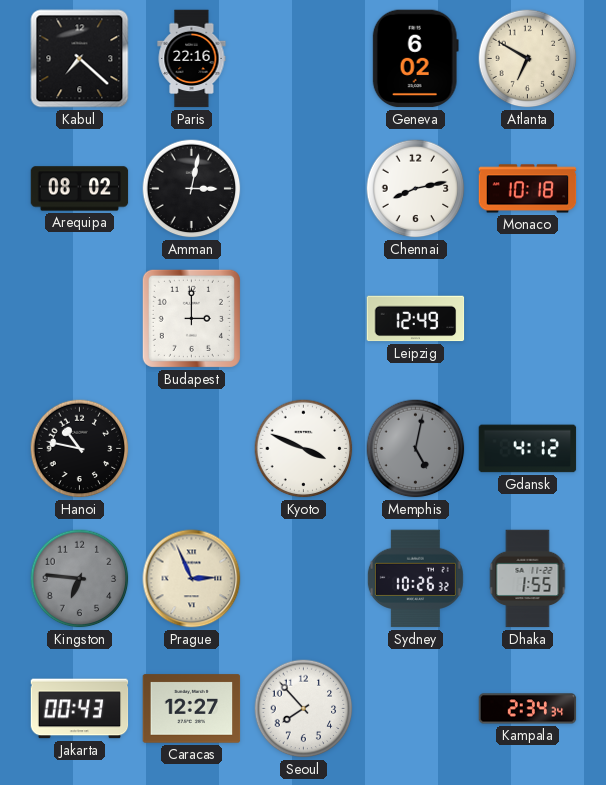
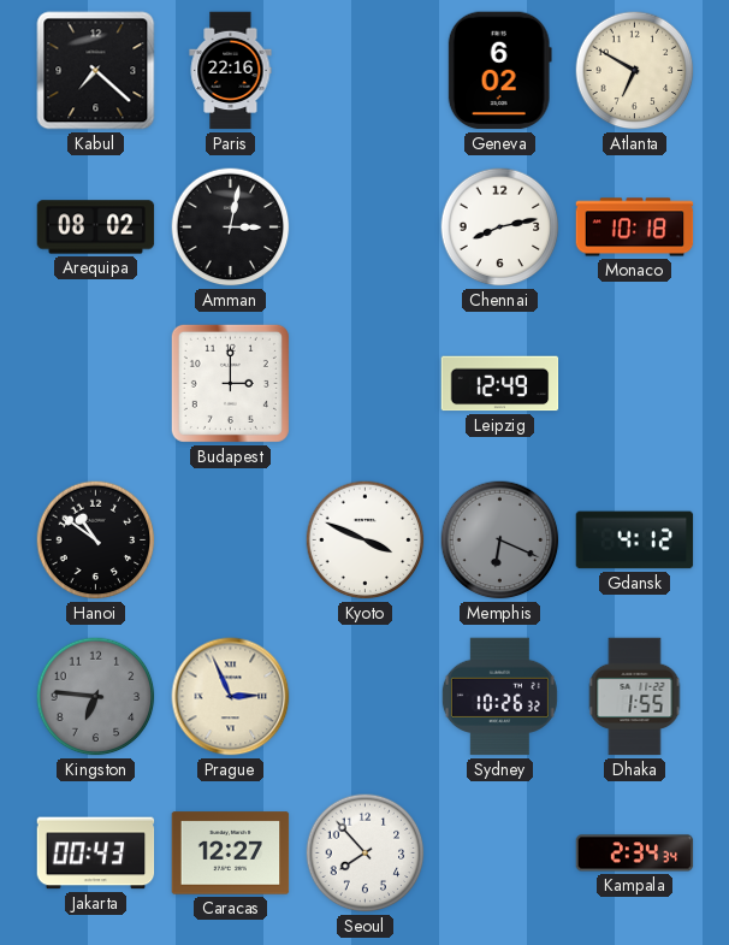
Hanoi: 10:47 -> 10:51 (96, 541)
Memphis: 5:02 -> 6:19 (500, 541)
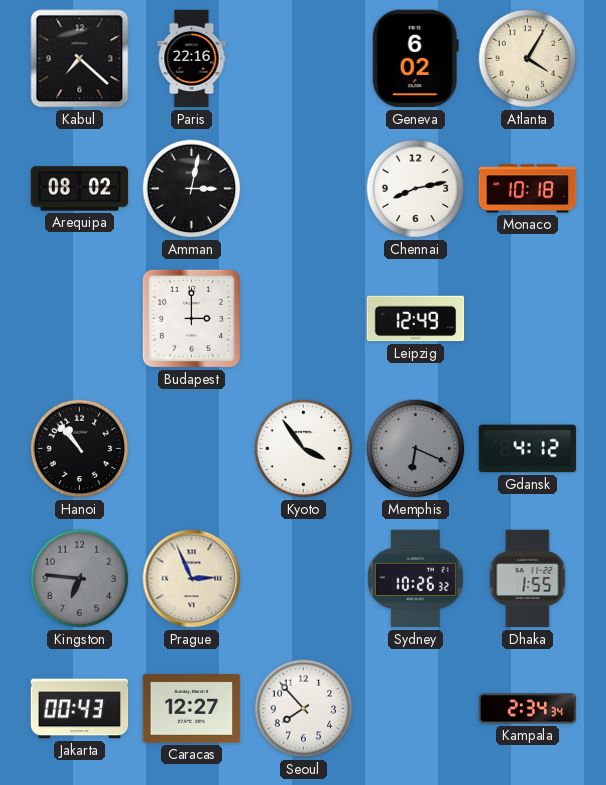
Atlanta: 6:50 -> 4:05 (528, 59)
Hanoi: 10:51 -> 10:53 (80, 449)
Kyoto: 3:49 -> 3:54 (304, 449)
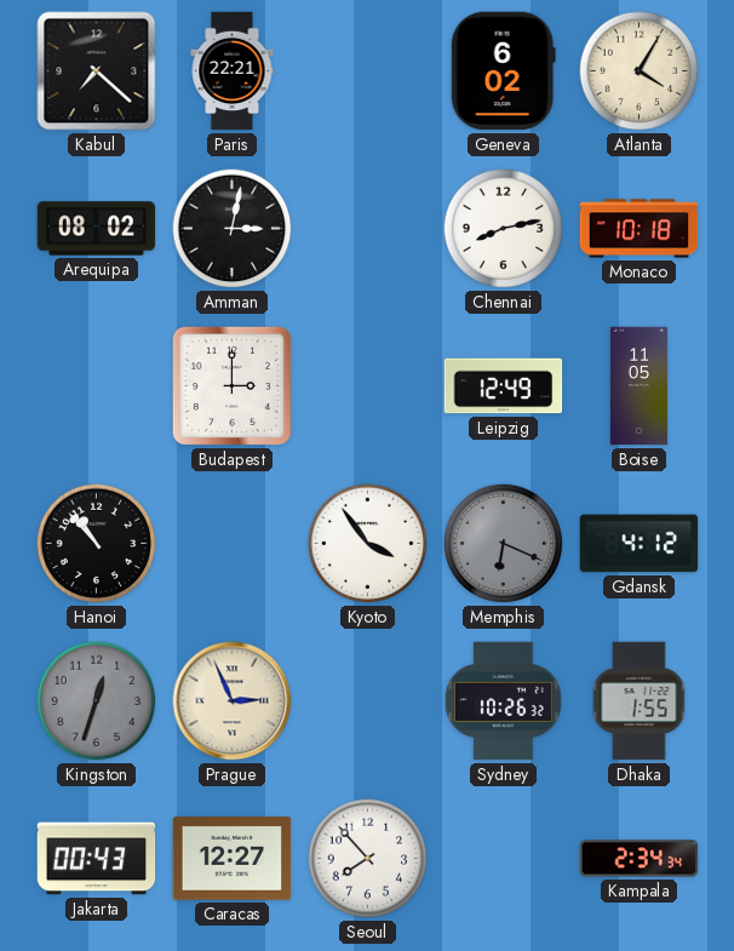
Paris: 22:16 -> 22:21 (233, 71)
Boise: none -> 11:05 (638, 386)
Kingston: 6:46 -> 12:33 (97, 701)
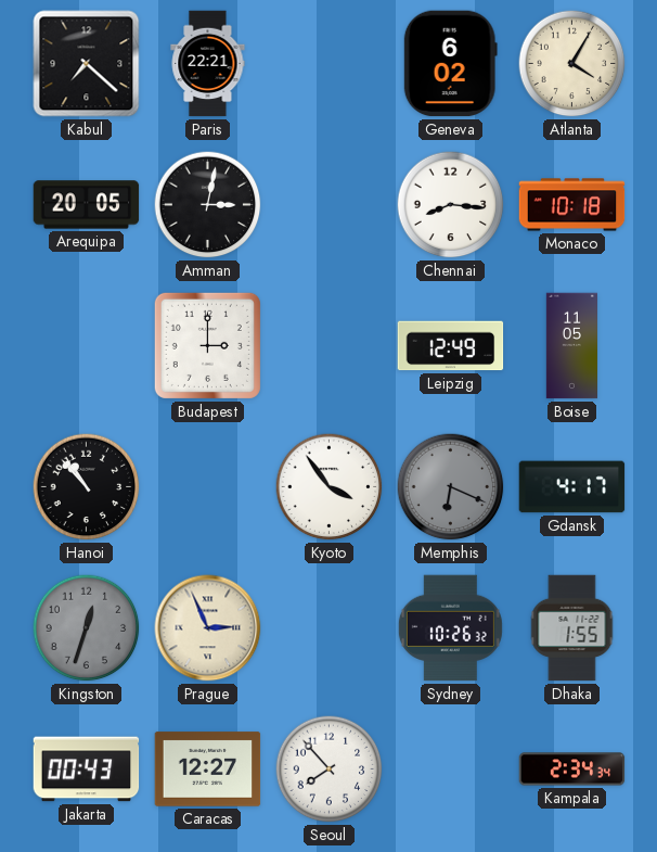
Arequipa: 08:02 -> 20:05 (87, 205)
Chennai: 8:13 -> 8:16 (451, 205)
Gdansk: 4:12 -> 4:17 (572, 487)
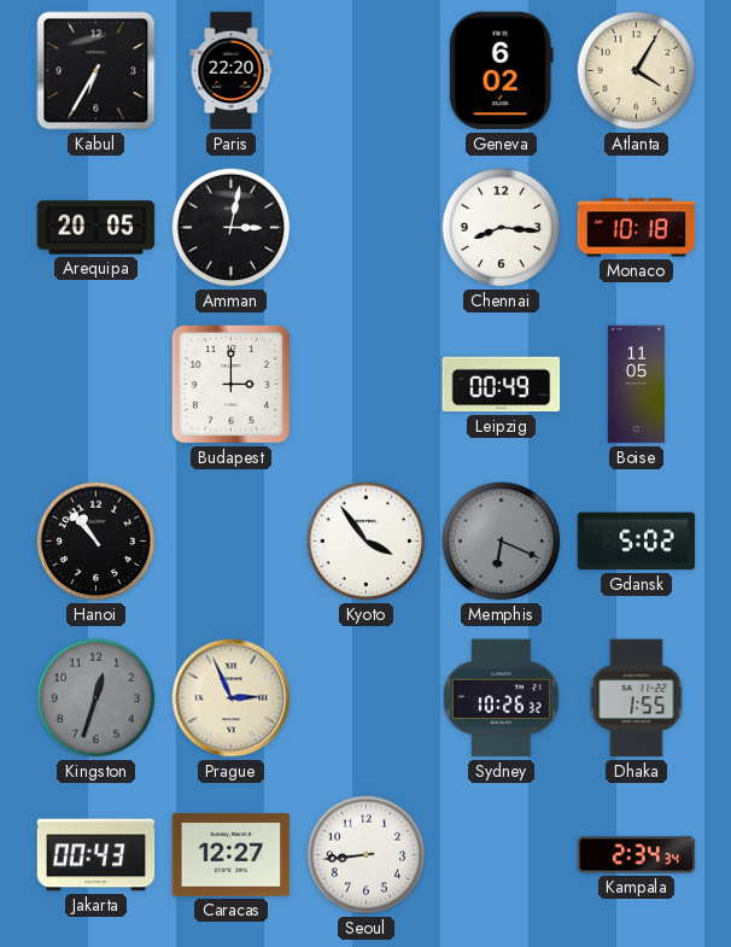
Kabul: 7:22 -> 6:35 (97, 71)
Paris: 22:21 -> 22:20 (232, 71)
Leipzig: 12:49 -> 00:49 (502, 385)
Gdansk: 4:17 -> 5:02 (637, 542)
Seoul: 7:53 -> 8:44 (367, 855)
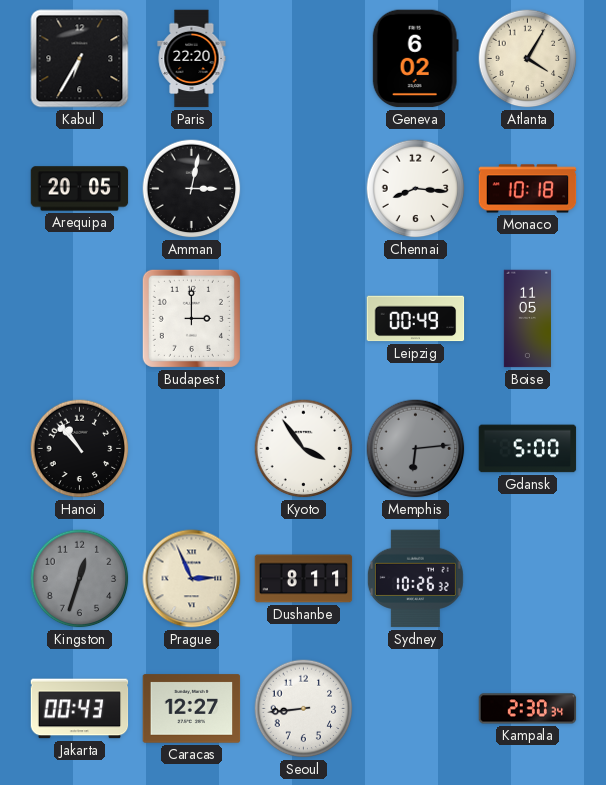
Memphis: 6:19 -> 6:14 (416, 449)
Gdansk: 5:02 -> 5:00 (528, 449)
Dushanbe: none -> 8:11 (304, 579)
Dhaka: 1:55 -> none (637, 698)
Kampala: 2:34 -> 2:30 (528, 709)
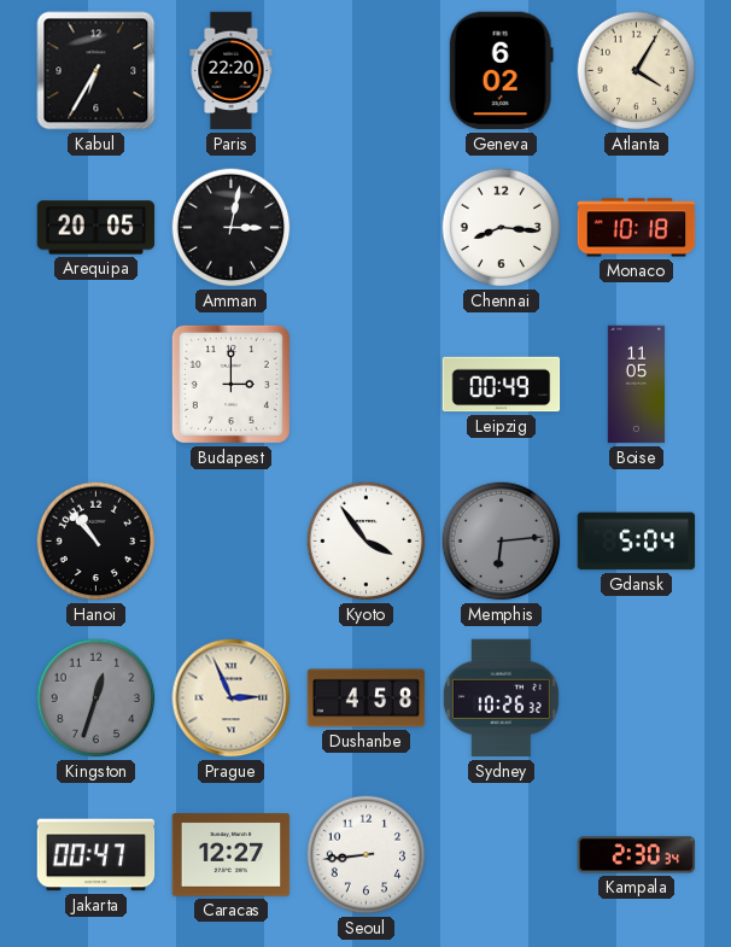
Gdansk: 5:00 -> 5:04 (637, 542)
Dushanbe: 8:11 -> 4:58 (367, 698)
Jakarta: 00:43 -> 00:47 (97, 855)
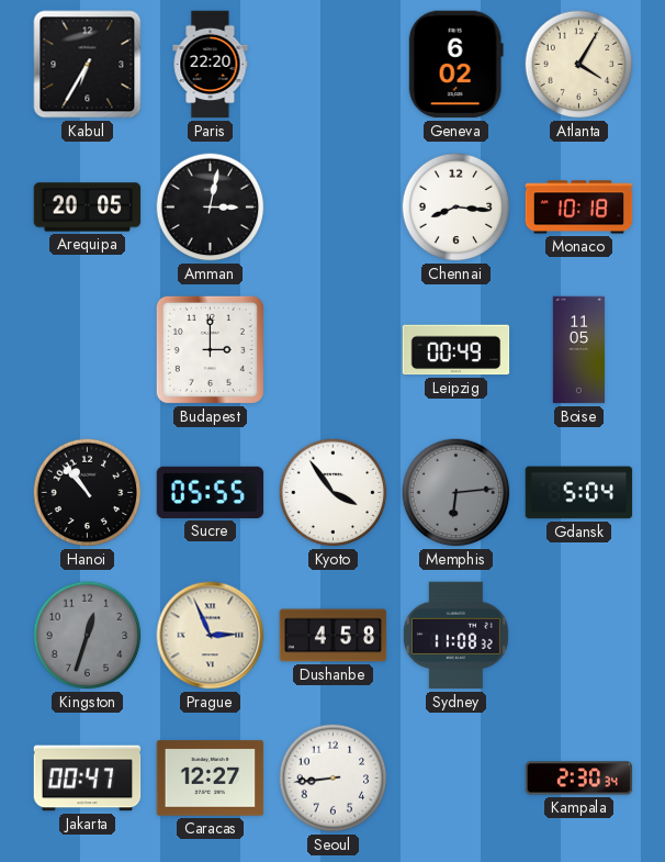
Sucre: none -> 05:55 (211, 492)
Sydney: 10:26 -> 11:08 (455, 636)
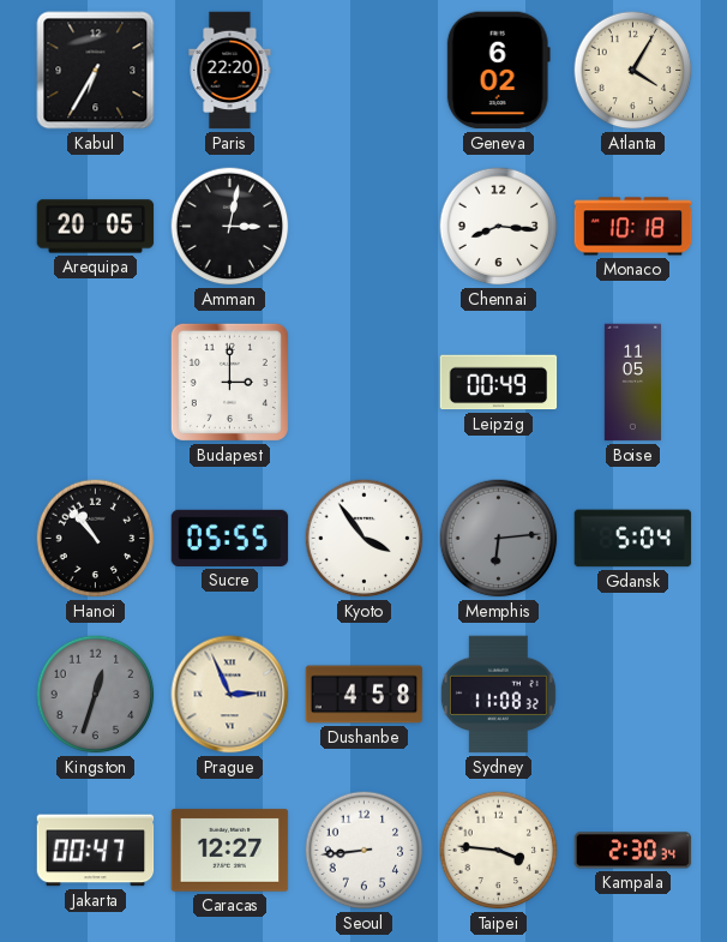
Taipei: none -> 3:46 (499, 851)
